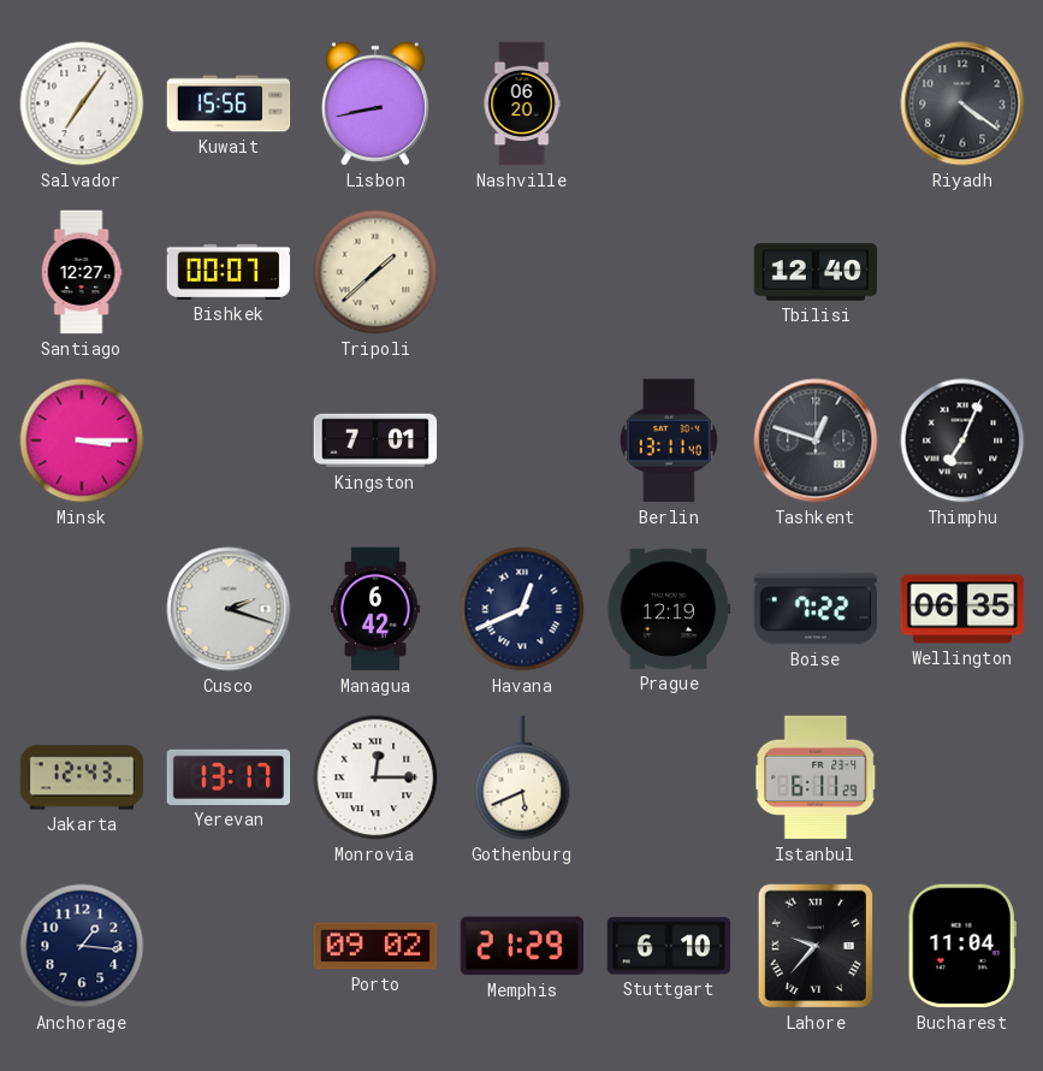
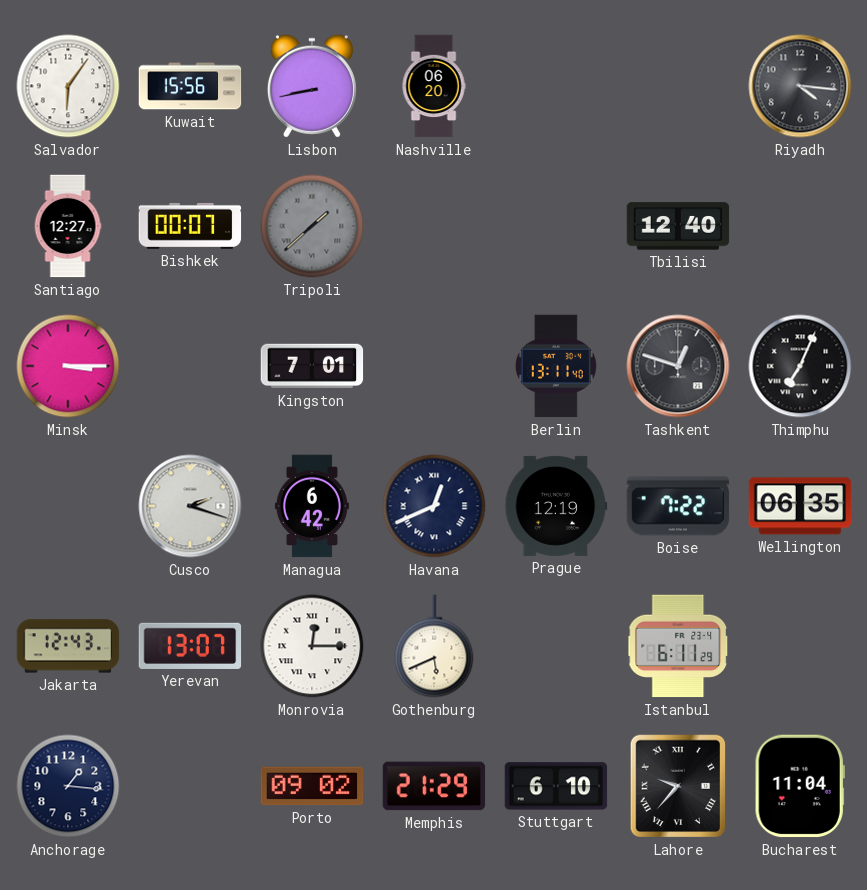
Salvador: 7:06 -> 6:06 (68, 86)
Riyadh: 4:21 -> 4:16 (800, 86)
Tripoli dial: cream -> grey (312, 226)
Yerevan: 13:17 -> 13:07 (190, 646)
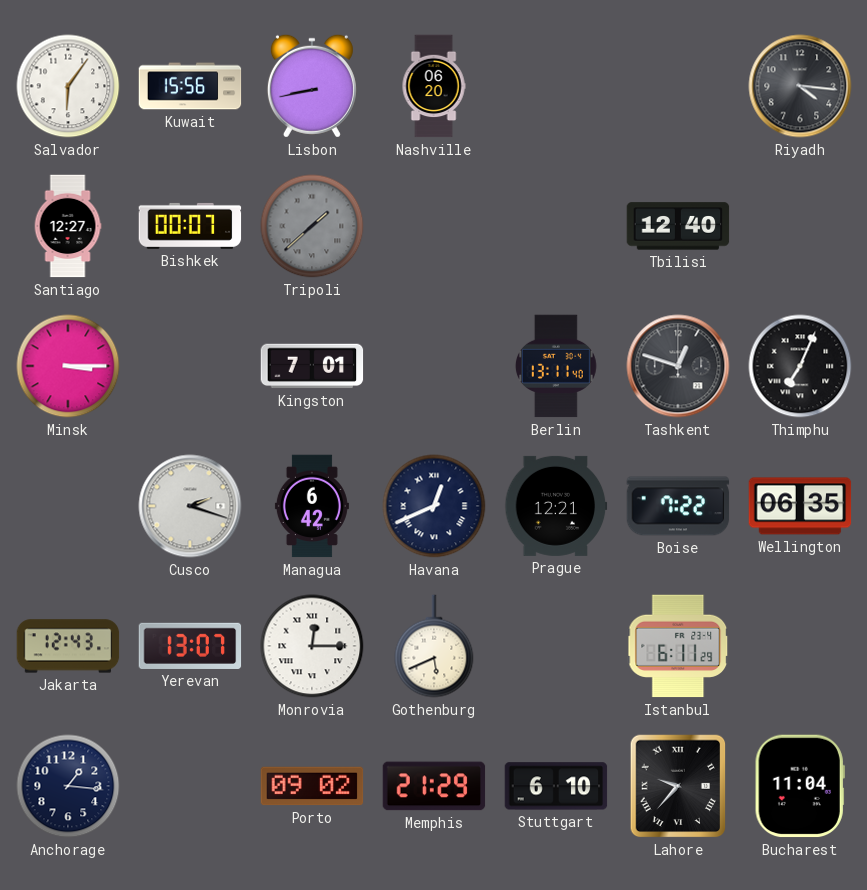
Prague: 12:19 -> 12:21 (556, 506)
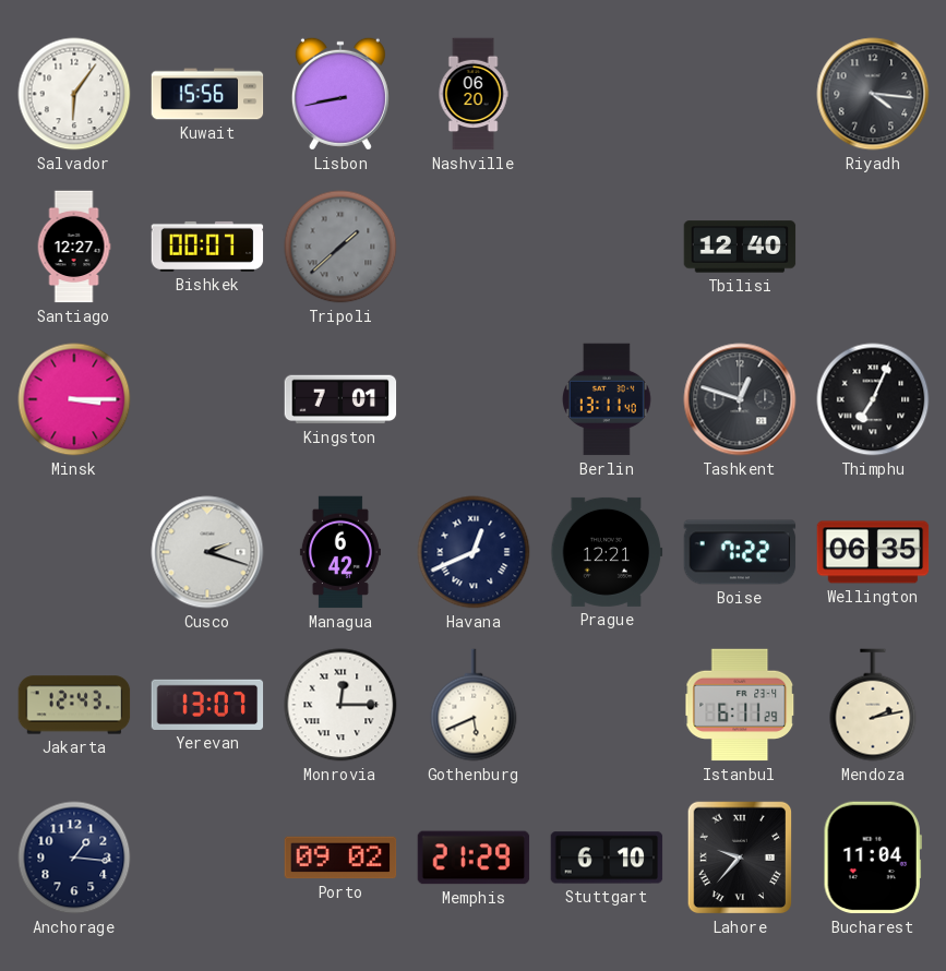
Mendoza: none -> 2:13 (873, 705)
